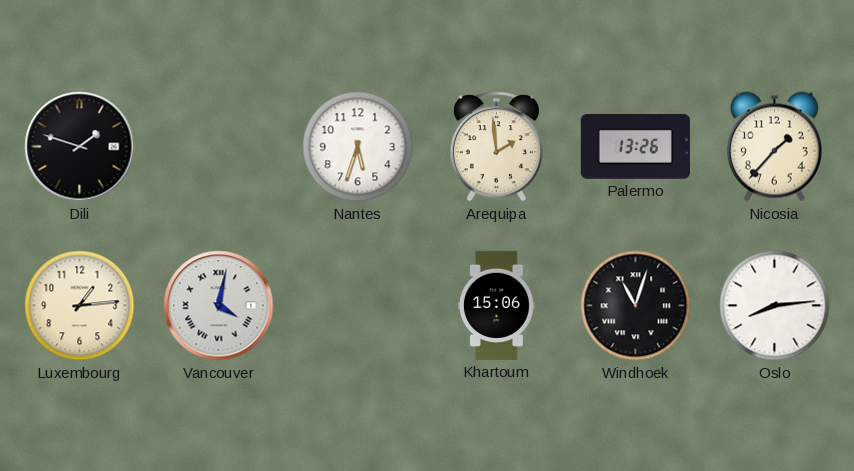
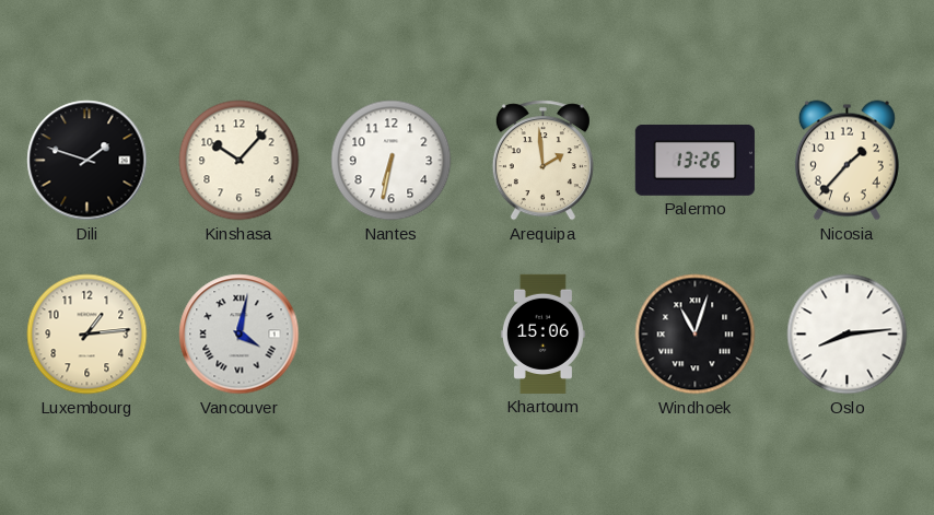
Kinshasa: none -> 10:07 (240, 161)
Nantes: 5:33 -> 6:32 (392, 161)
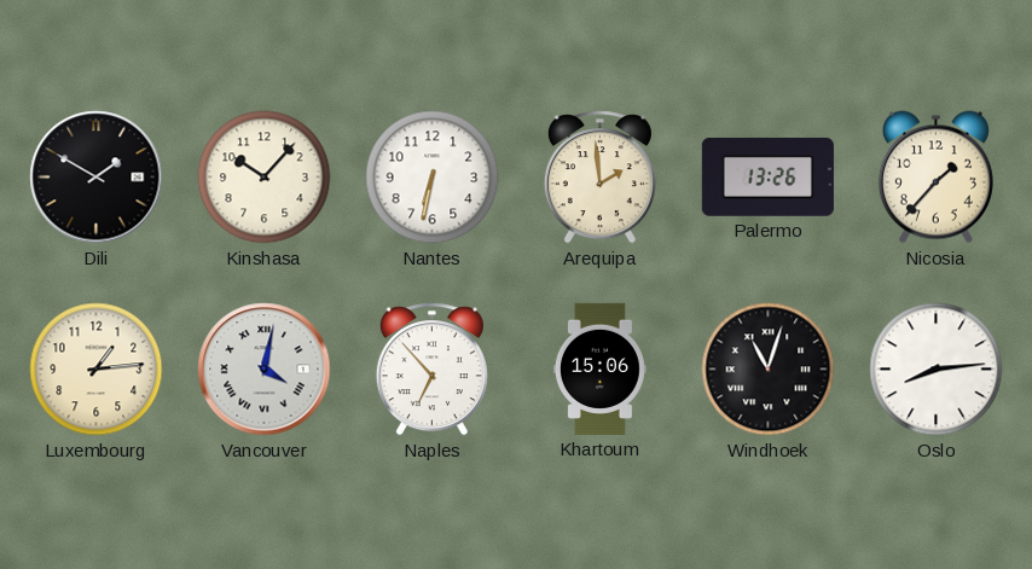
Dili: 1:48 -> 1:50 (97, 178)
Naples: none -> 6:53 (431, 370)
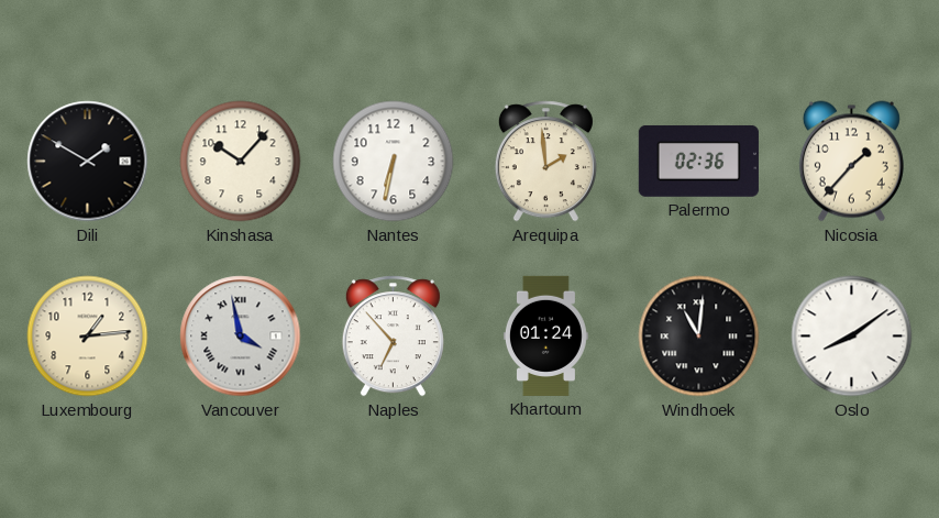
Palermo: 13:26 -> 02:36 (698, 161)
Vancouver: 4:02 -> 3:58 (241, 337)
Khartoum: 15:06 -> 01:24 (545, 335)
Windhoek: 11:03 -> 11:01 (699, 337)
Oslo: 8:14 -> 8:09 (852, 337)
